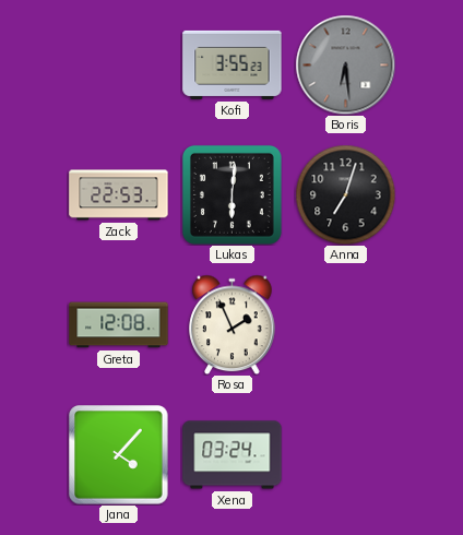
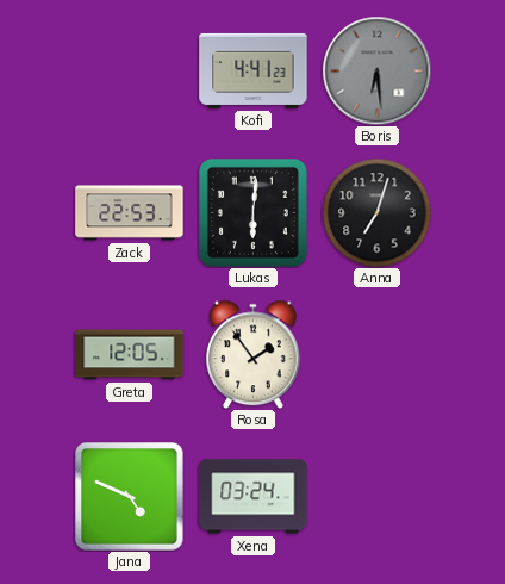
Kofi: 3:55 -> 4:41 (254, 70)
Greta: 12:08 -> 12:05 (130, 355)
Rosa: 1:56 -> 1:54 (254, 354)
Jana: 4:07 -> 4:49 (130, 497)
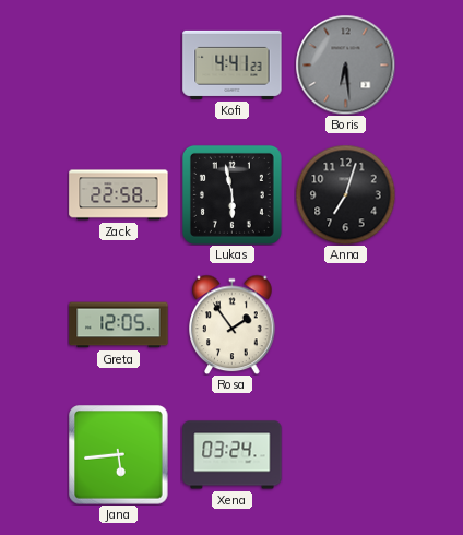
Zack: 22:53 -> 22:58 (119, 195)
Lukas: 6:01 -> 5:58 (231, 194)
Jana: 4:49 -> 5:44 (119, 455)
